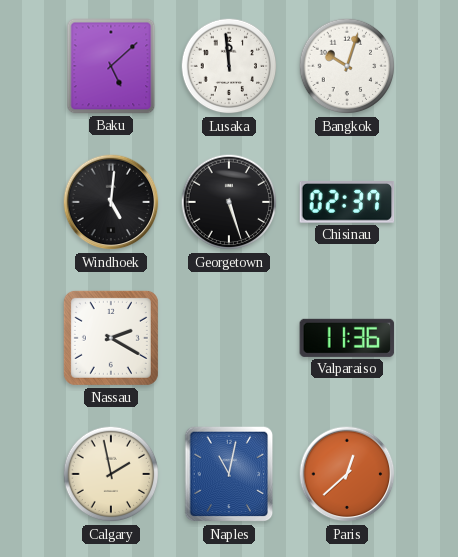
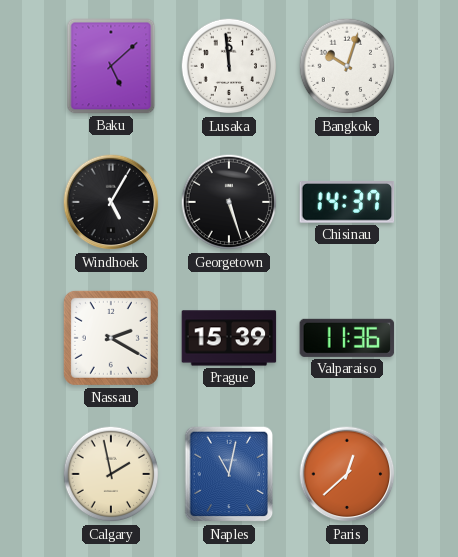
Windhoek: 5:01 -> 5:05 (111, 202)
Chisinau: 02:37 -> 14:37 (347, 203)
Prague: none -> 15:39 (229, 338)
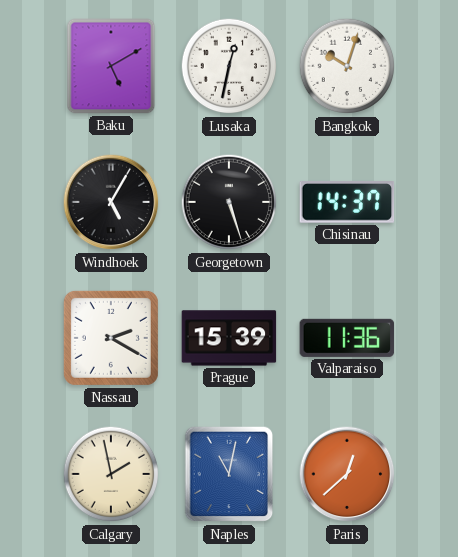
Baku: 5:08 -> 5:10 (111, 66)
Lusaka: 11:59 -> 12:32 (229, 66)
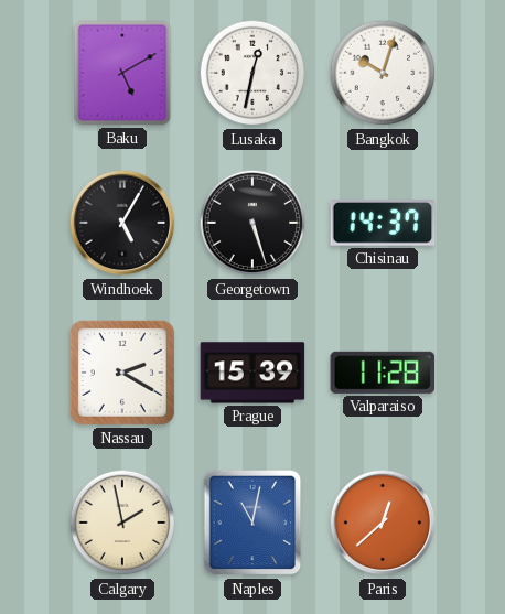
Valparaiso: 11:36 -> 11:28 (383, 373)
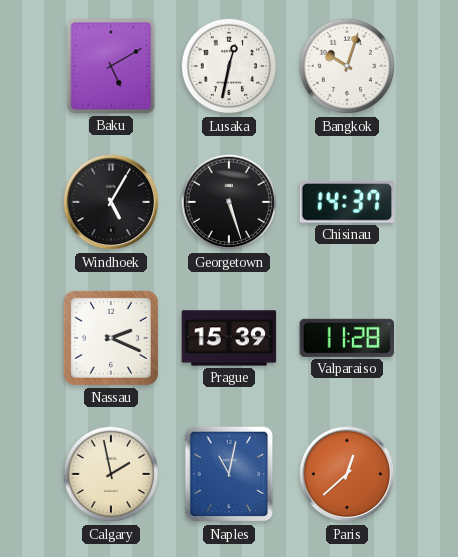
Nassau: 2:20 -> 2:19 (111, 338)
